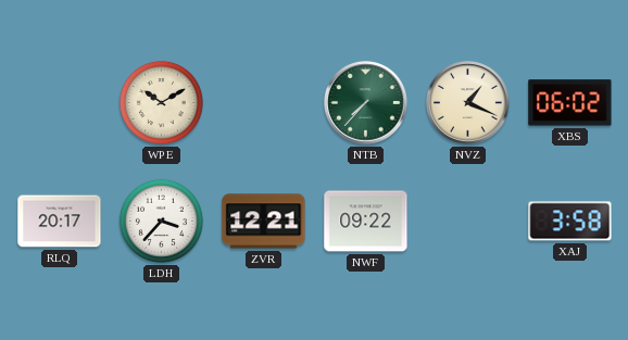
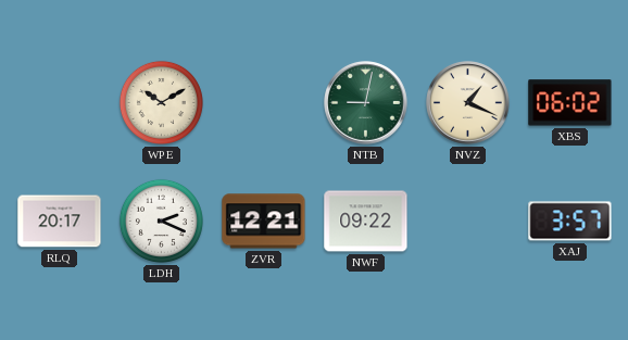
NTB: 7:37 -> 9:02 (366, 103)
LDH: 3:37 -> 2:19 (161, 221)
XAJ: 3:58 -> 3:57 (570, 222)
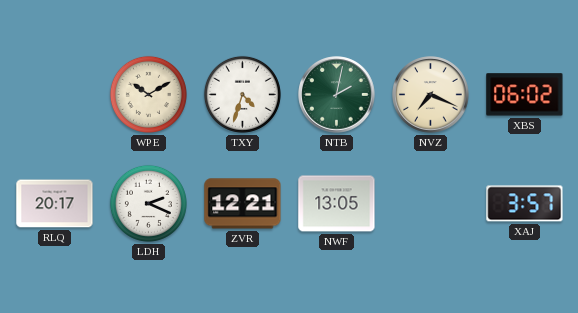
TXY: none -> 4:33 (242, 94)
NTB: 9:02 -> 2:02 (337, 95)
NVZ: 1:19 -> 7:19 (431, 95)
NWF: 09:22 -> 13:05 (337, 204)
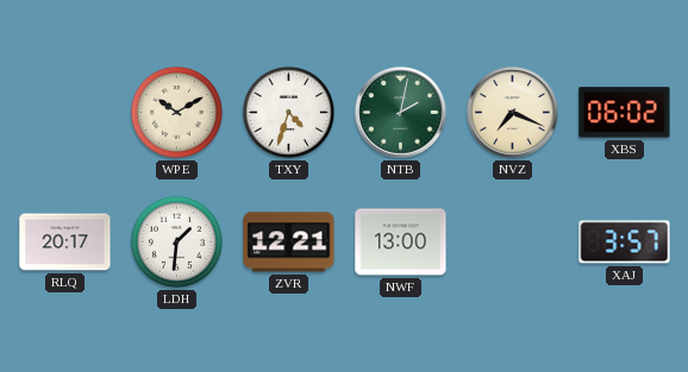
LDH: 2:19 -> 1:31 (176, 241)
NWF: 13:05 -> 13:00 (401, 242)
